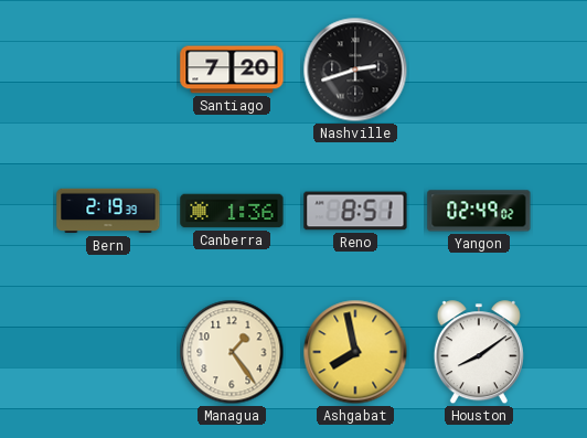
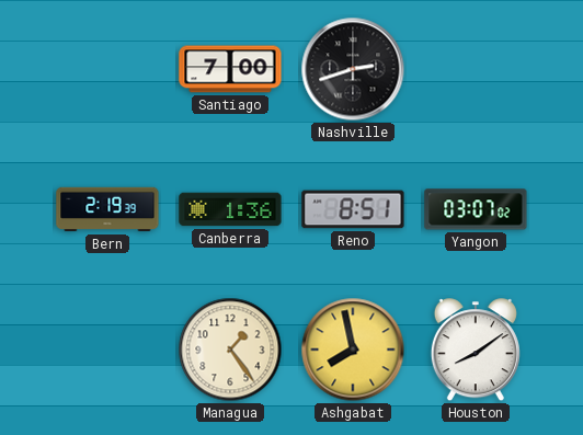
Santiago: 7:20 -> 7:00 (230, 69)
Yangon: 02:49 -> 03:07 (476, 209)
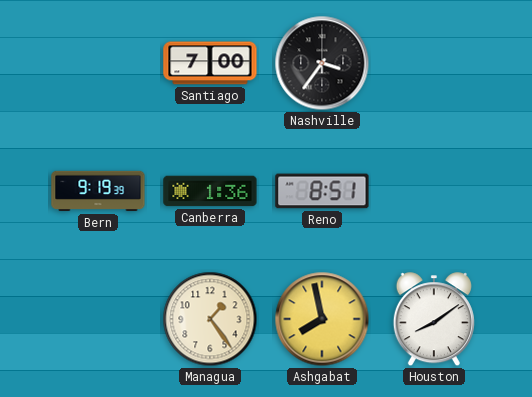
Nashville: 2:42 -> 3:36 (322, 63)
Bern: 2:19 -> 9:19 (98, 191)
Yangon: 03:07 -> none (476, 209)
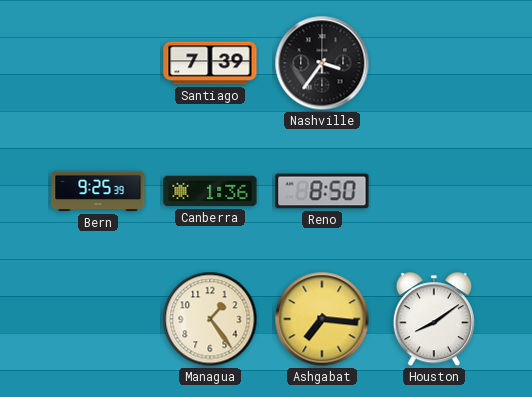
Santiago: 7:00 -> 7:39 (210, 63)
Bern: 9:19 -> 9:25 (98, 191)
Reno: 8:51 -> 8:50 (322, 191)
Ashgabat: 7:58 -> 7:16 (322, 319)
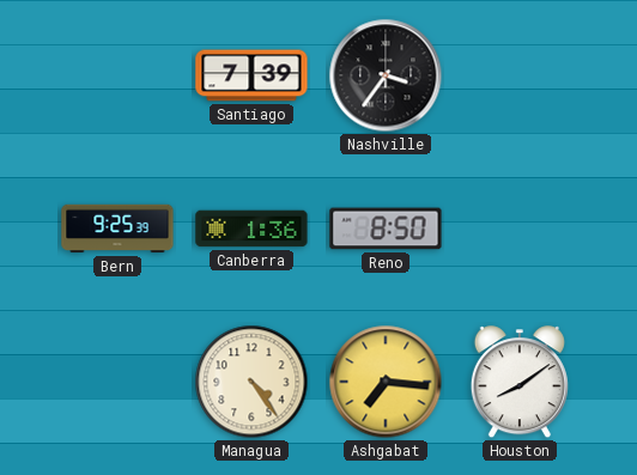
Managua: 1:24 -> 4:24 (251, 382)
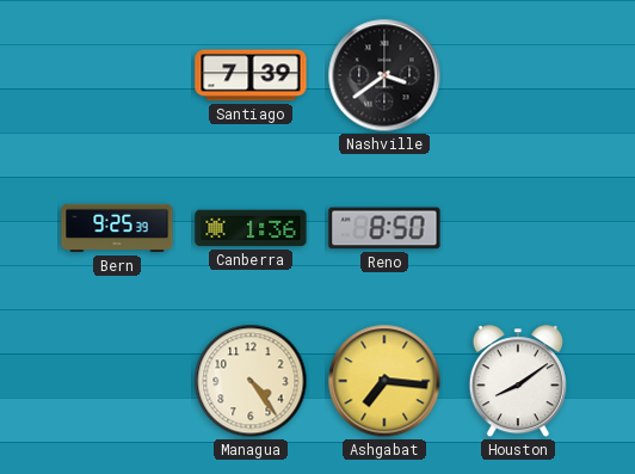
Nashville: 3:36 -> 3:39 (384, 75)
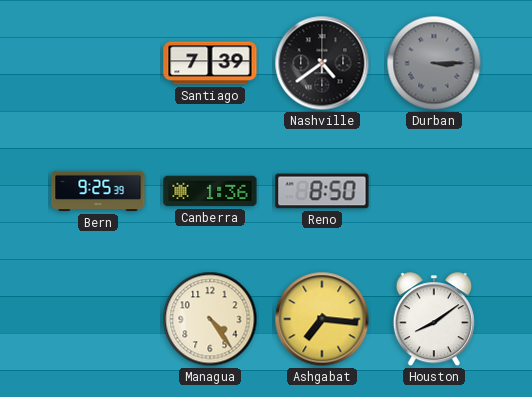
Nashville: 3:39 -> 4:39 (322, 63)
Durban: none -> 3:15 (434, 63)
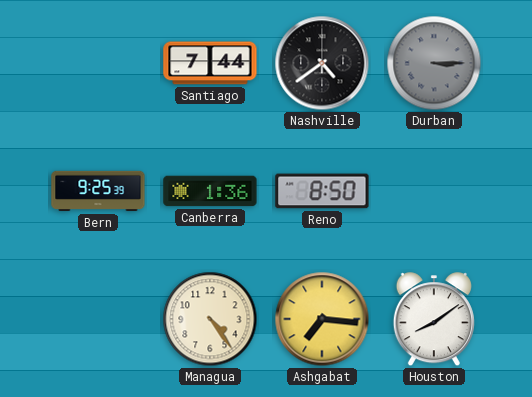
Santiago: 7:39 -> 7:44 (210, 63)
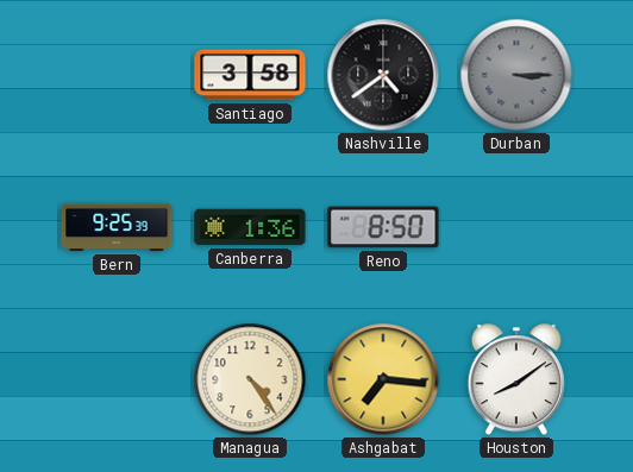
Santiago: 7:44 -> 3:58 (250, 75)
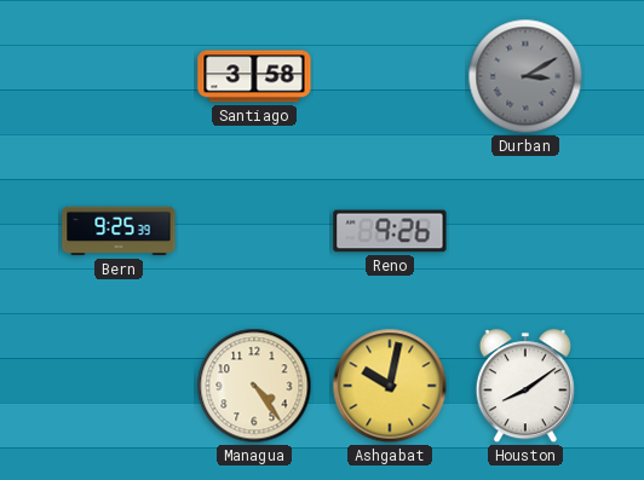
Nashville: 4:39 -> none (383, 75)
Durban: 3:15 -> 3:10 (525, 76)
Canberra: 1:36 -> none (250, 227)
Reno: 8:50 -> 9:26 (390, 231)
Ashgabat: 7:16 -> 10:02 (390, 386)
